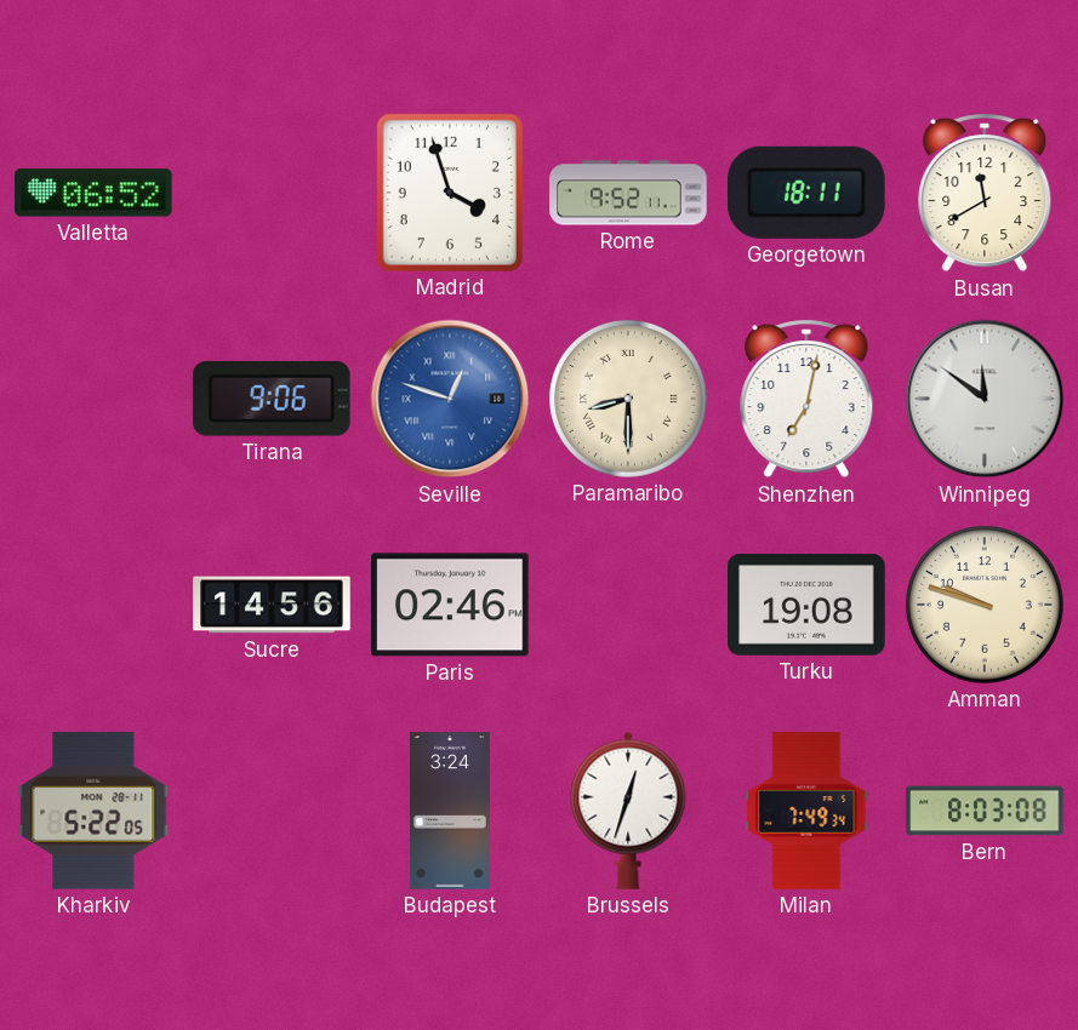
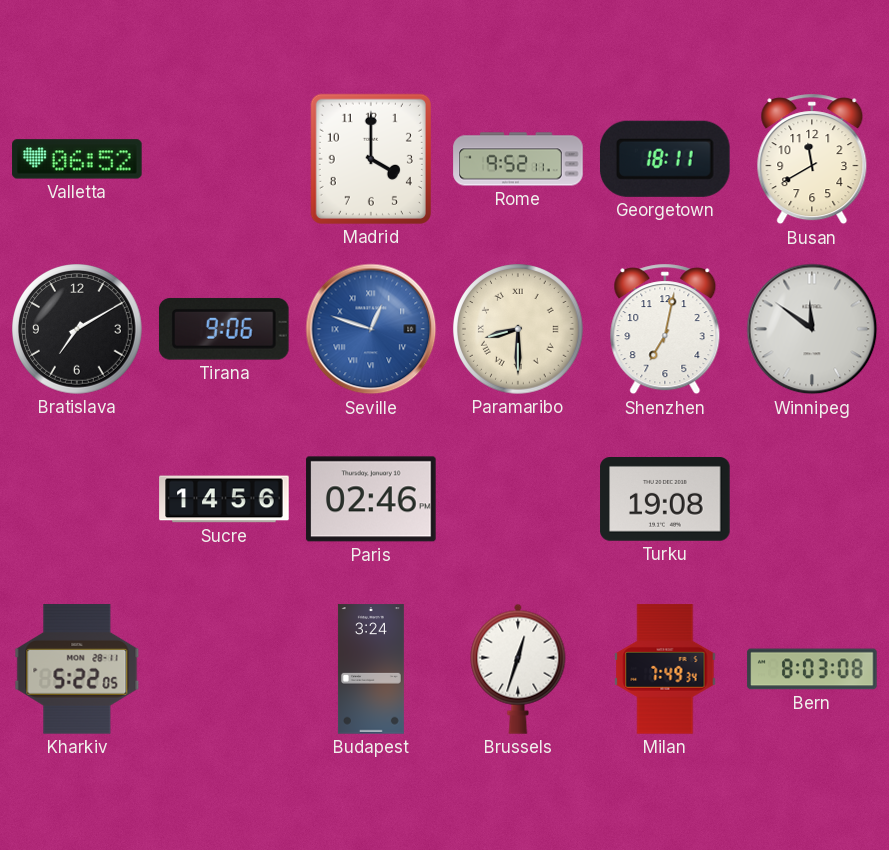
Madrid: 3:57 -> 4:00 (371, 159)
Bratislava: none -> 7:10 (78, 330)
Amman: 9:48 -> none (986, 606)
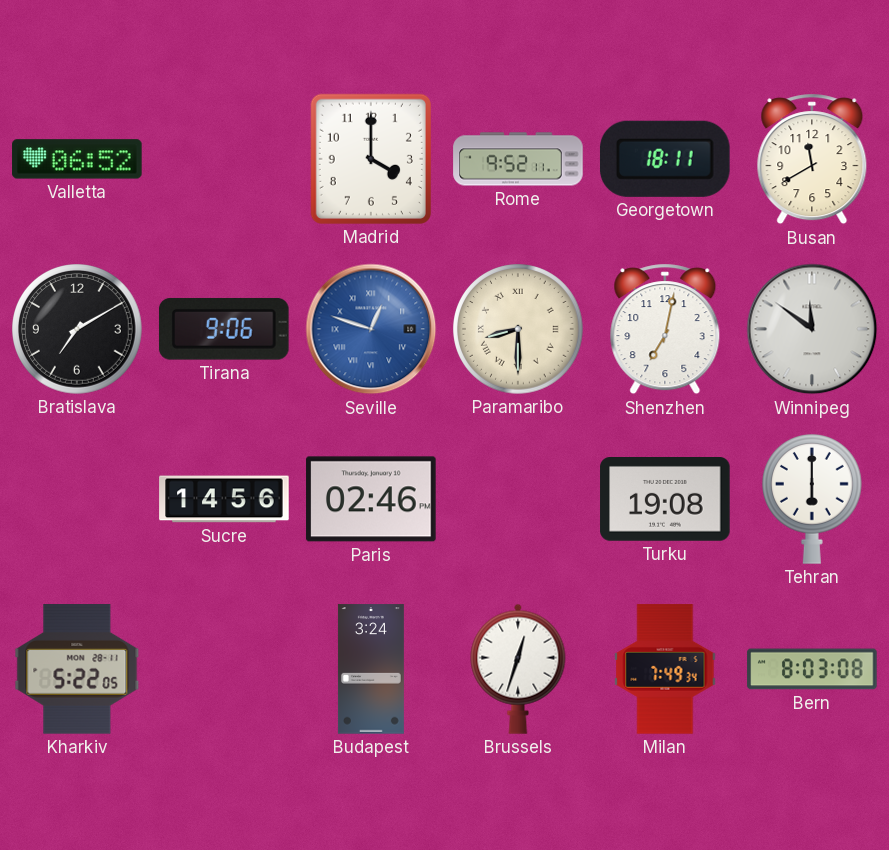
Tehran: none -> 6:00 (812, 499)
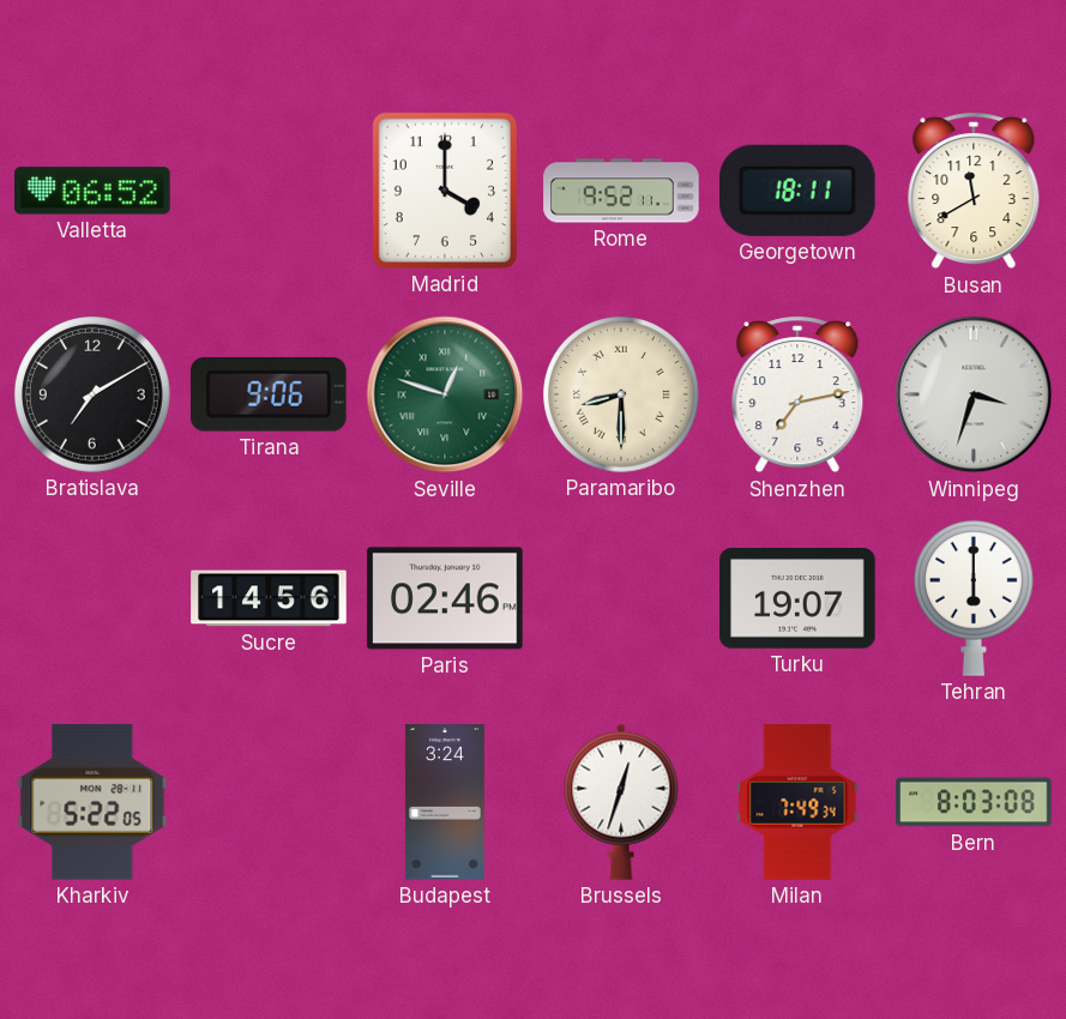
Seville dial: blue -> green (445, 394)
Shenzhen: 7:02 -> 7:13 (797, 394)
Winnipeg: 11:51 -> 3:33 (974, 394)
Turku: 19:08 -> 19:07 (797, 599)
